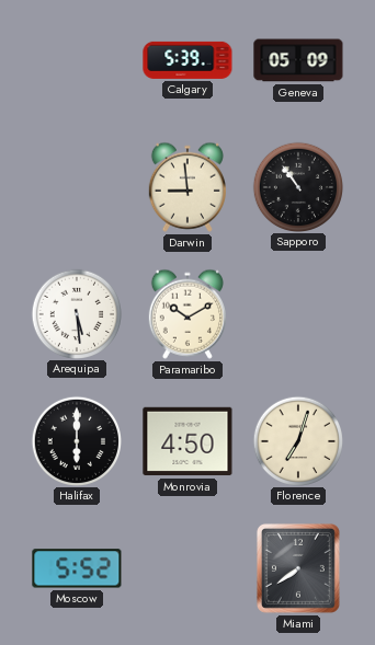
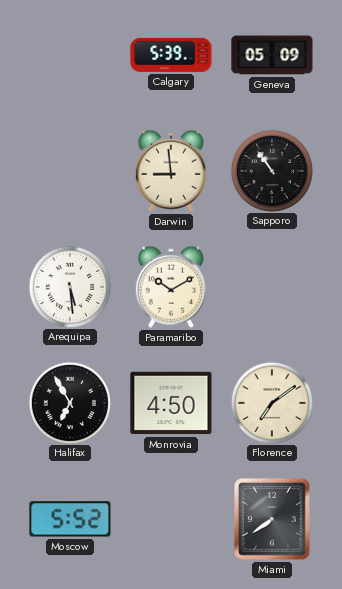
Halifax: 6:00 -> 6:55 (69, 402)
Florence: 7:03 -> 7:09 (271, 402)
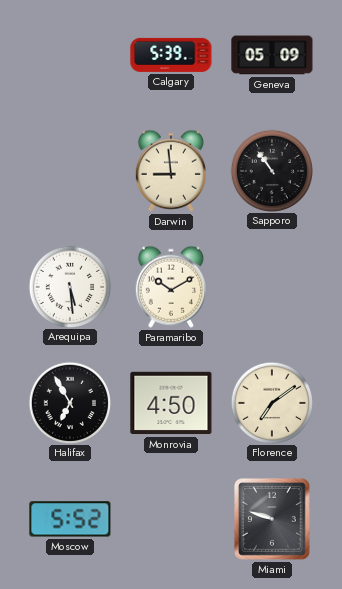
Miami: 7:39 -> 9:48 (272, 519)
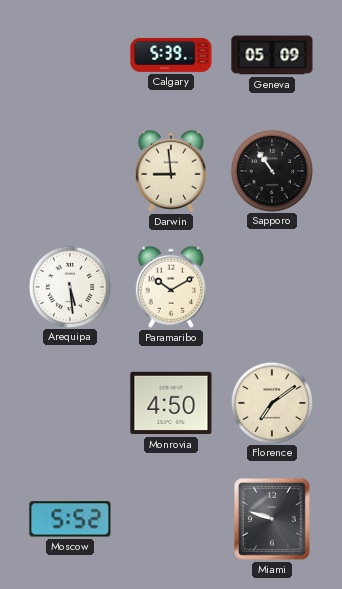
Halifax: 6:55 -> none (69, 402)
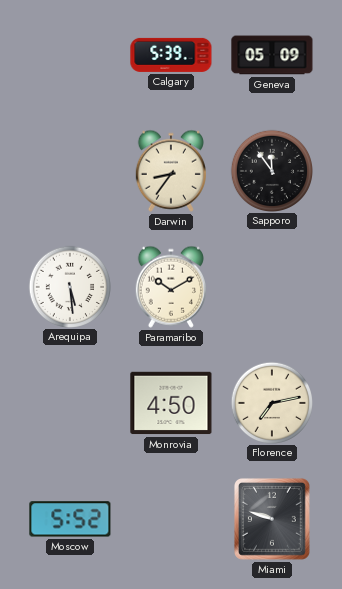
Darwin: 8:59 -> 8:36 (171, 171)
Sapporo: 10:54 -> 11:54 (271, 170)
Florence: 7:09 -> 7:13 (271, 402)
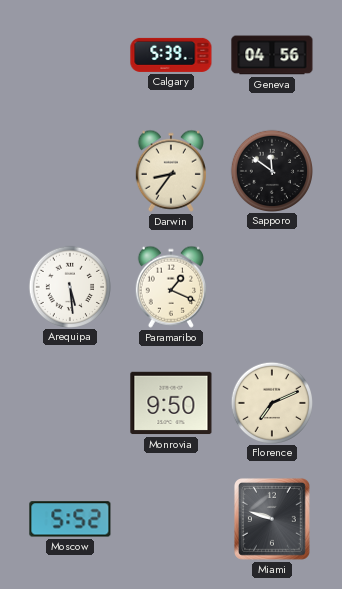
Geneva: 05:09 -> 04:56 (272, 55)
Sapporo: 11:54 -> 11:51 (271, 170)
Paramaribo: 10:10 -> 1:19 (171, 287)
Monrovia: 4:50 -> 9:50 (171, 403)
Florence: 7:13 -> 7:11 (271, 402)
